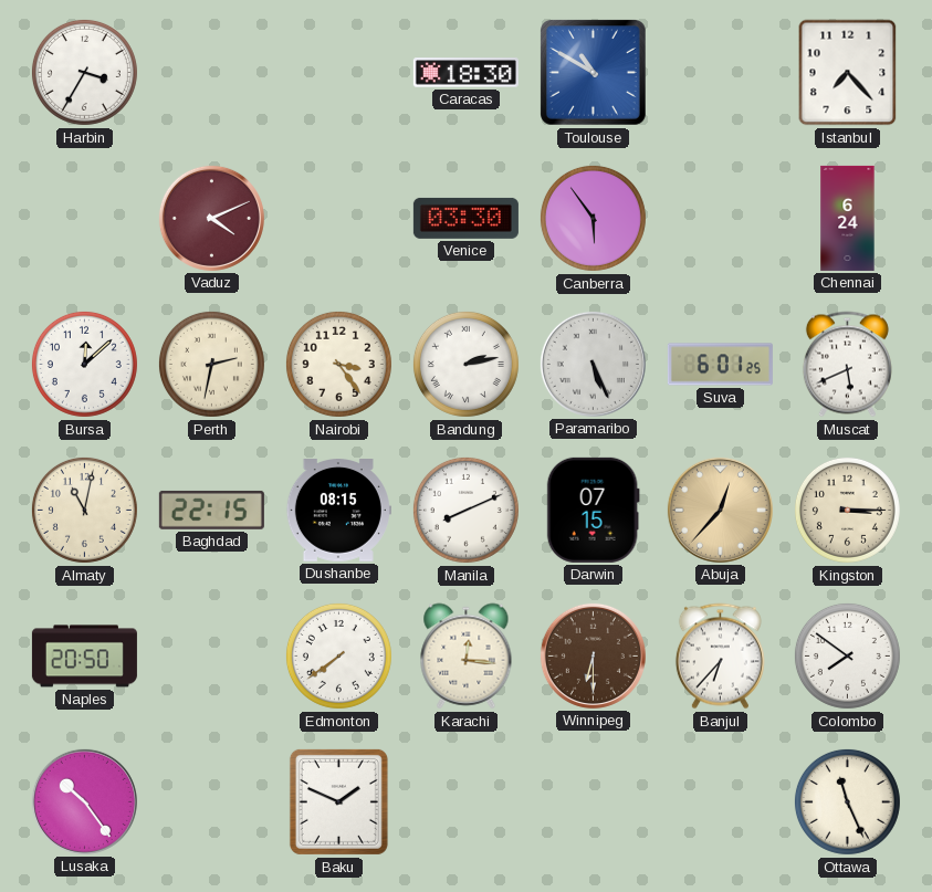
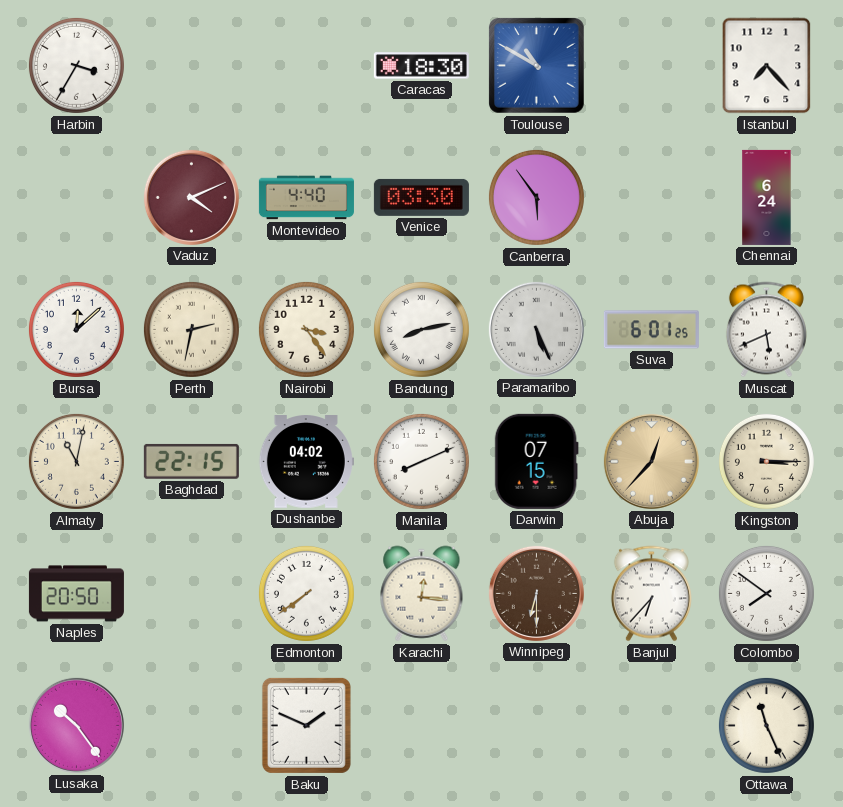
Montevideo: none -> 4:40 (306, 198)
Bandung: 2:13 -> 8:13 (421, 329)
Dushanbe: 08:15 -> 04:02 (306, 462)
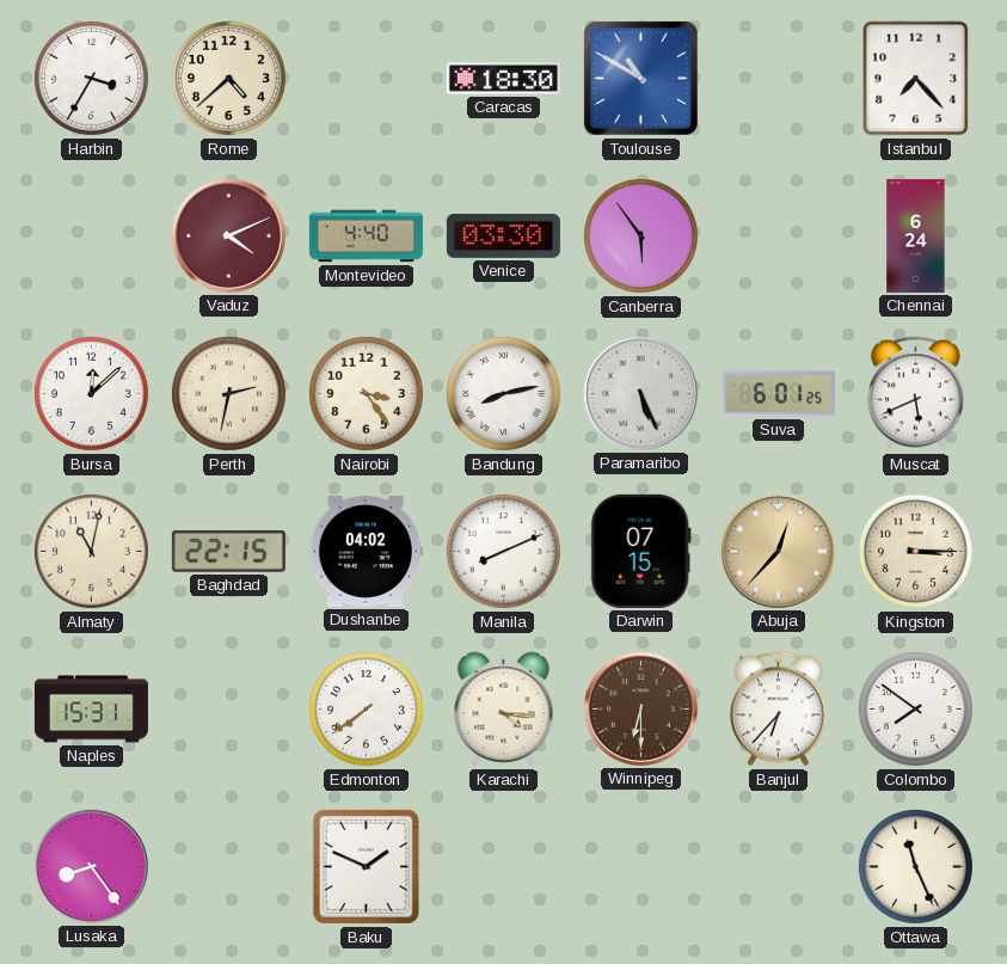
Rome: none -> 4:38 (228, 78)
Naples: 20:50 -> 15:31 (91, 710)
Karachi: 12:16 -> 4:16 (504, 710)
Lusaka: 10:24 -> 8:24 (91, 866)
